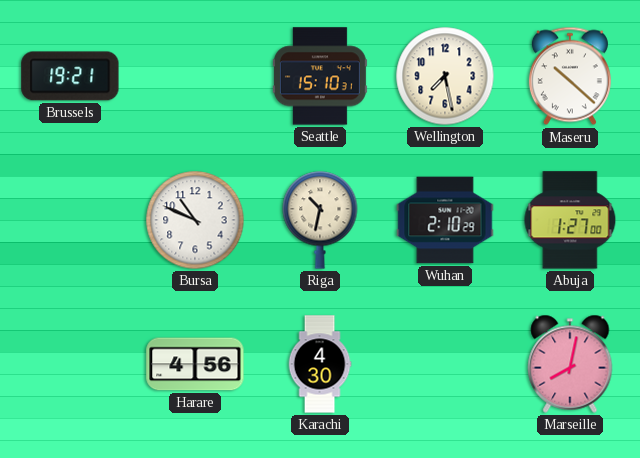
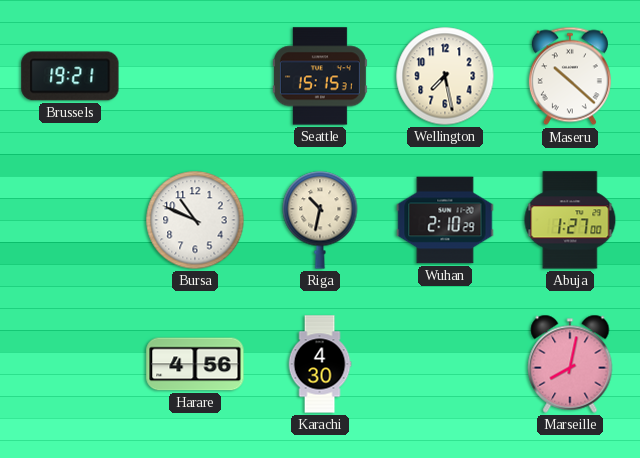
Seattle: 15:10 -> 15:15 (320, 76)
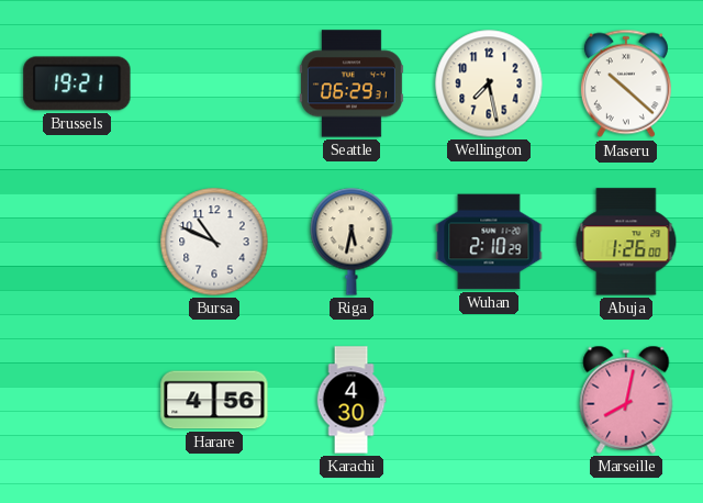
Seattle: 15:15 -> 06:29 (351, 83)
Riga: 10:32 -> 5:32 (351, 242)
Abuja: 1:27 -> 1:26 (626, 242)
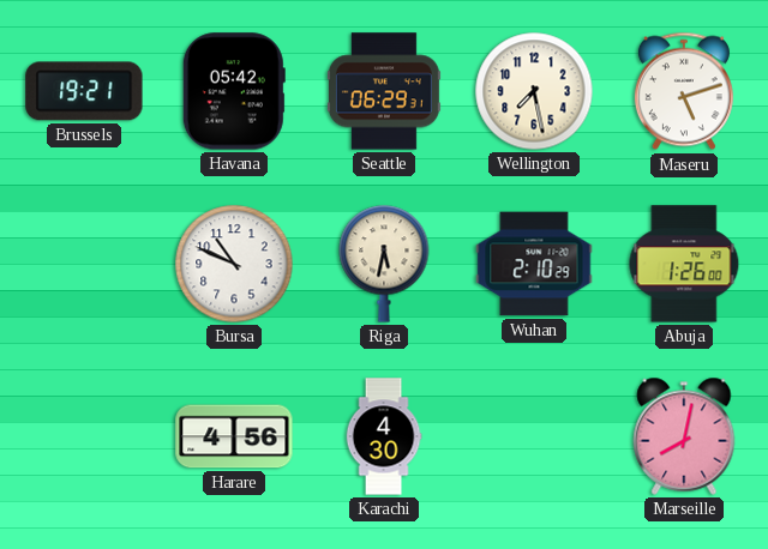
Havana: none -> 05:42 (234, 91)
Maseru: 10:22 -> 5:12 (684, 91)
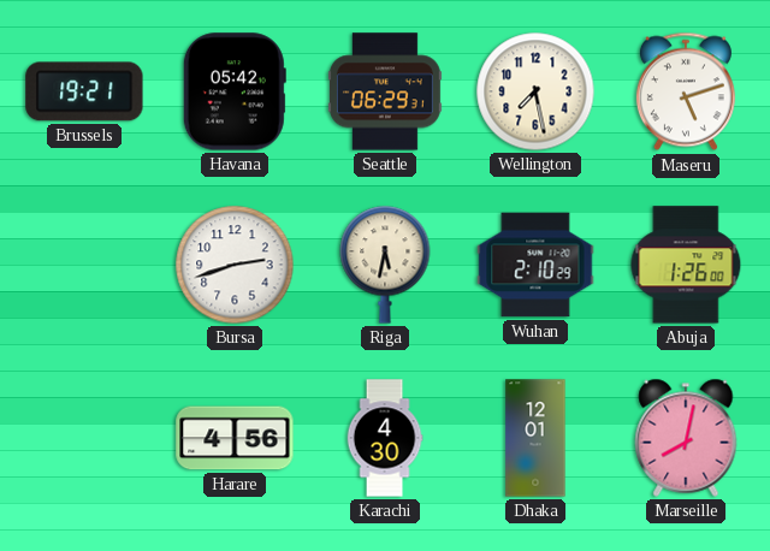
Bursa: 10:49 -> 2:42 (235, 265)
Dhaka: none -> 12:01 (535, 438)
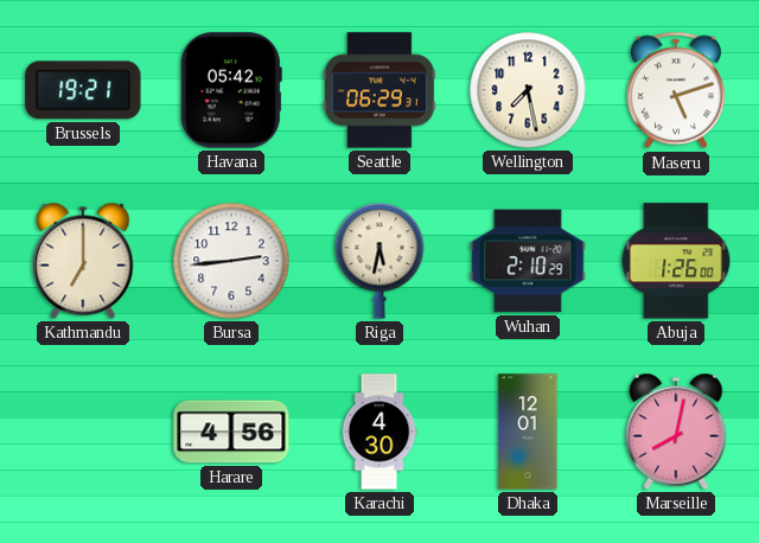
Kathmandu: none -> 7:00 (83, 261)
Bursa: 2:42 -> 2:44 (231, 261)
